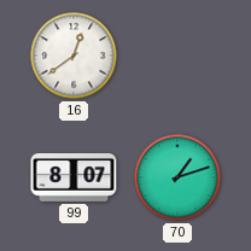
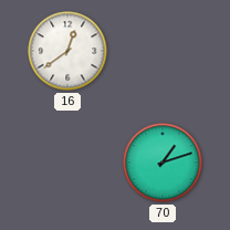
99: 8:07 -> none (74, 179)
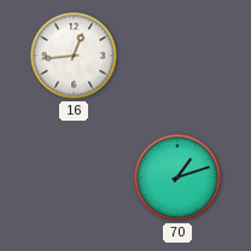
16: 12:39 -> 12:44 (74, 56)
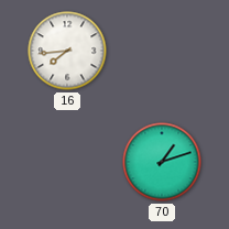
16: 12:44 -> 7:44 (67, 51)
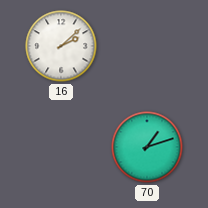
16: 7:44 -> 2:08 (61, 46)
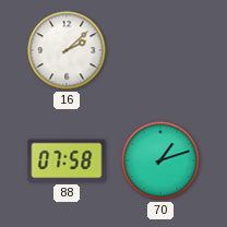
88: none -> 07:58 (67, 160)
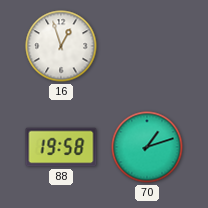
16: 2:08 -> 12:57 (61, 46)
88: 07:58 -> 19:58 (61, 147)
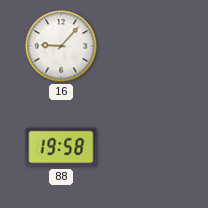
16: 12:57 -> 9:07 (61, 46)
70: 1:12 -> none (147, 147)
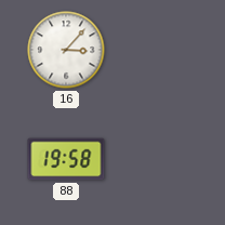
16: 9:07 -> 3:07 (66, 50)
